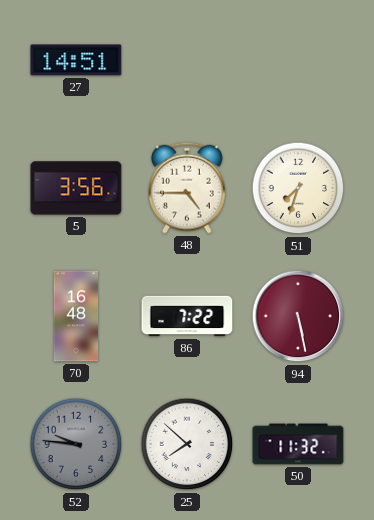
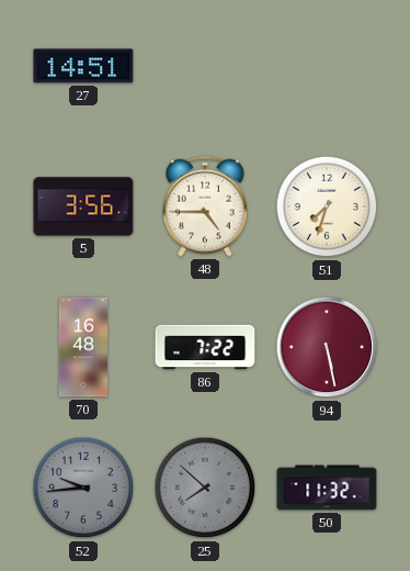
52: 9:46 -> 9:44 (83, 488)
25 dial: white -> grey (205, 488)
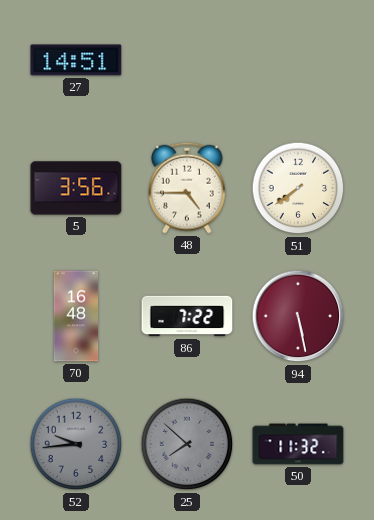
51: 7:33 -> 7:39 (298, 188)
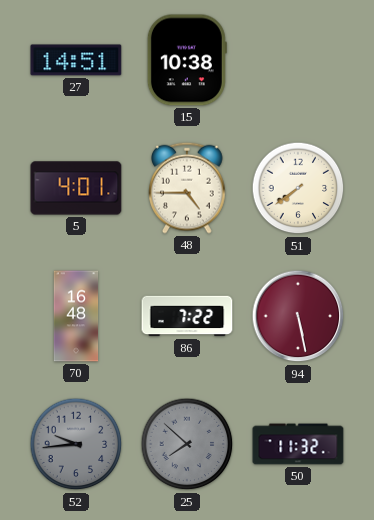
15: none -> 10:38 (187, 60)
5: 3:56 -> 4:01 (76, 188)
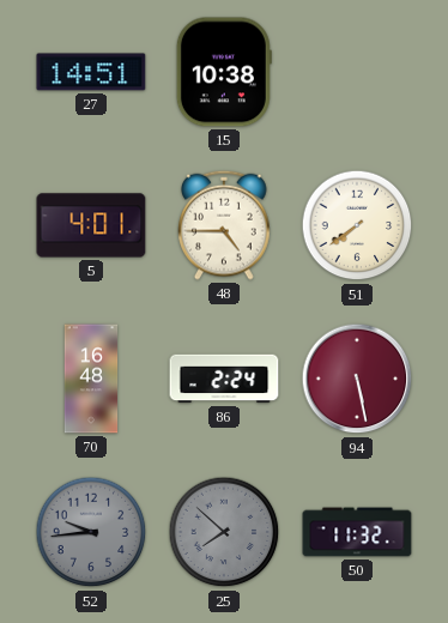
86: 7:22 -> 2:24 (224, 379)
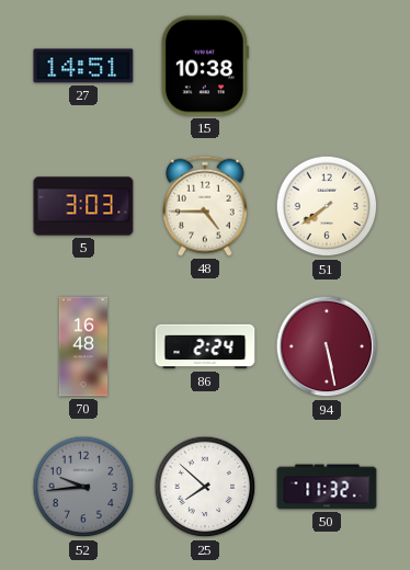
5: 4:01 -> 3:03 (83, 206)
25 dial: grey -> white (205, 487)
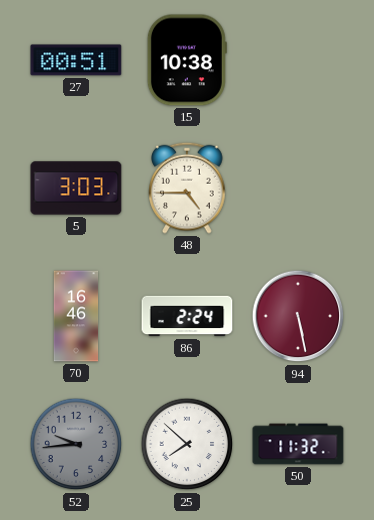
27: 14:51 -> 00:51 (76, 60)
51: 7:39 -> none (327, 206)
70: 16:48 -> 16:46 (76, 316)
